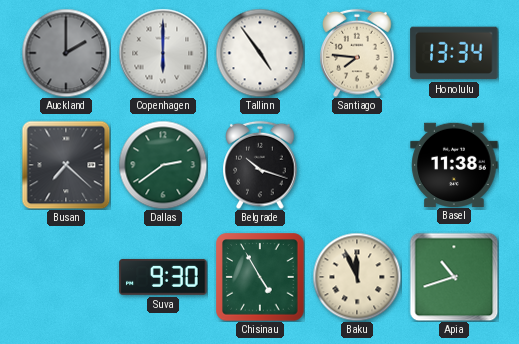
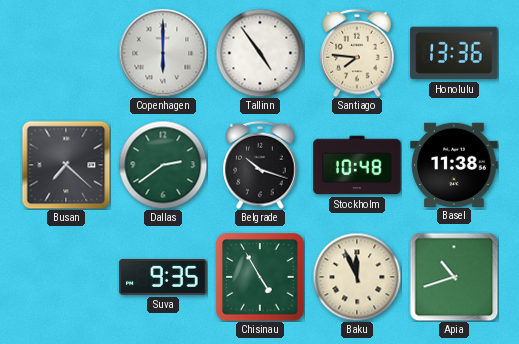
Auckland: 2:00 -> none (66, 53)
Honolulu: 13:34 -> 13:36 (454, 53)
Stockholm: none -> 10:48 (357, 165)
Suva: 9:30 -> 9:35 (163, 277)
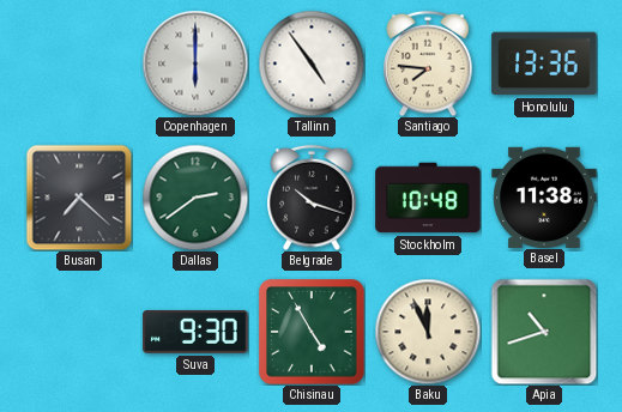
Suva: 9:35 -> 9:30 (195, 332)
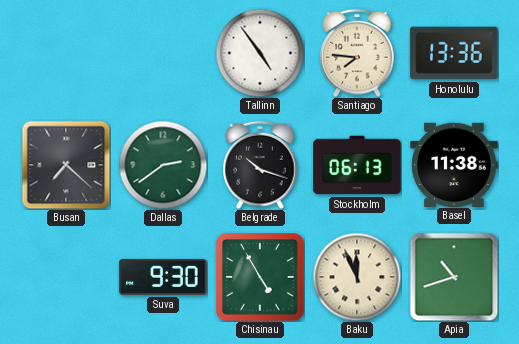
Copenhagen: 6:00 -> none (195, 63)
Stockholm: 10:48 -> 06:13 (357, 165)
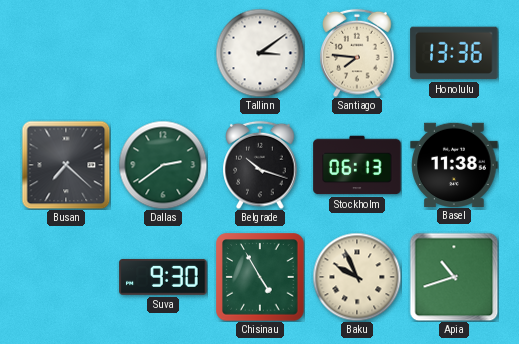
Tallinn: 4:54 -> 3:09 (260, 53)
Baku: 11:56 -> 9:56 (357, 277)
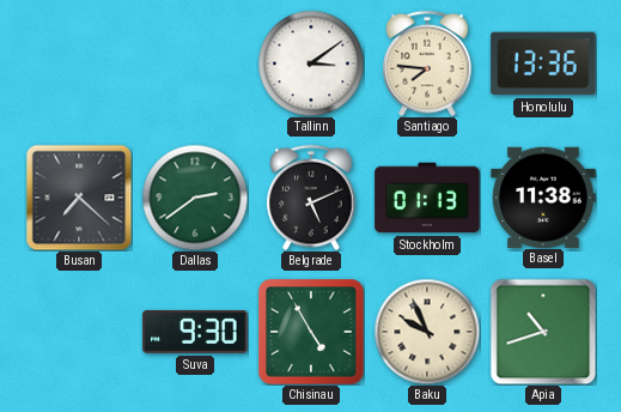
Belgrade: 10:18 -> 5:11 (311, 198)
Stockholm: 06:13 -> 01:13 (427, 198)
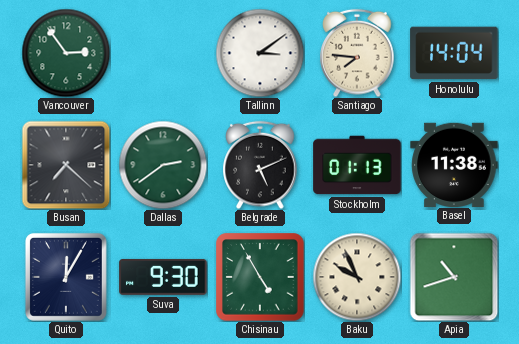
Vancouver: none -> 2:54 (66, 53)
Honolulu: 13:36 -> 14:04 (454, 53)
Quito: none -> 12:05 (66, 277)
